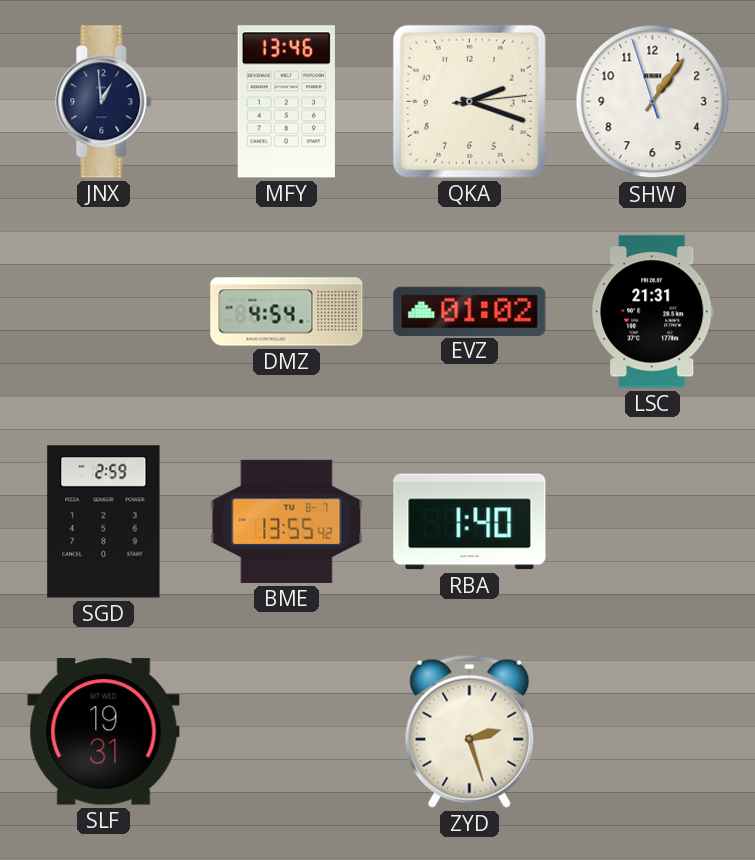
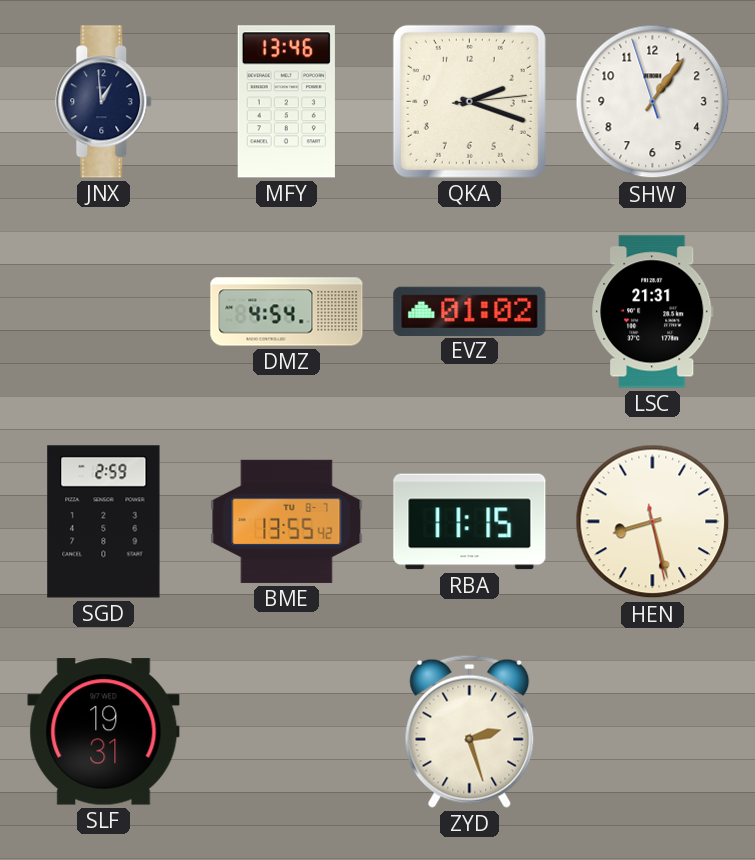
RBA: 1:40 -> 11:15 (470, 522)
HEN: none -> 8:27 (653, 522)
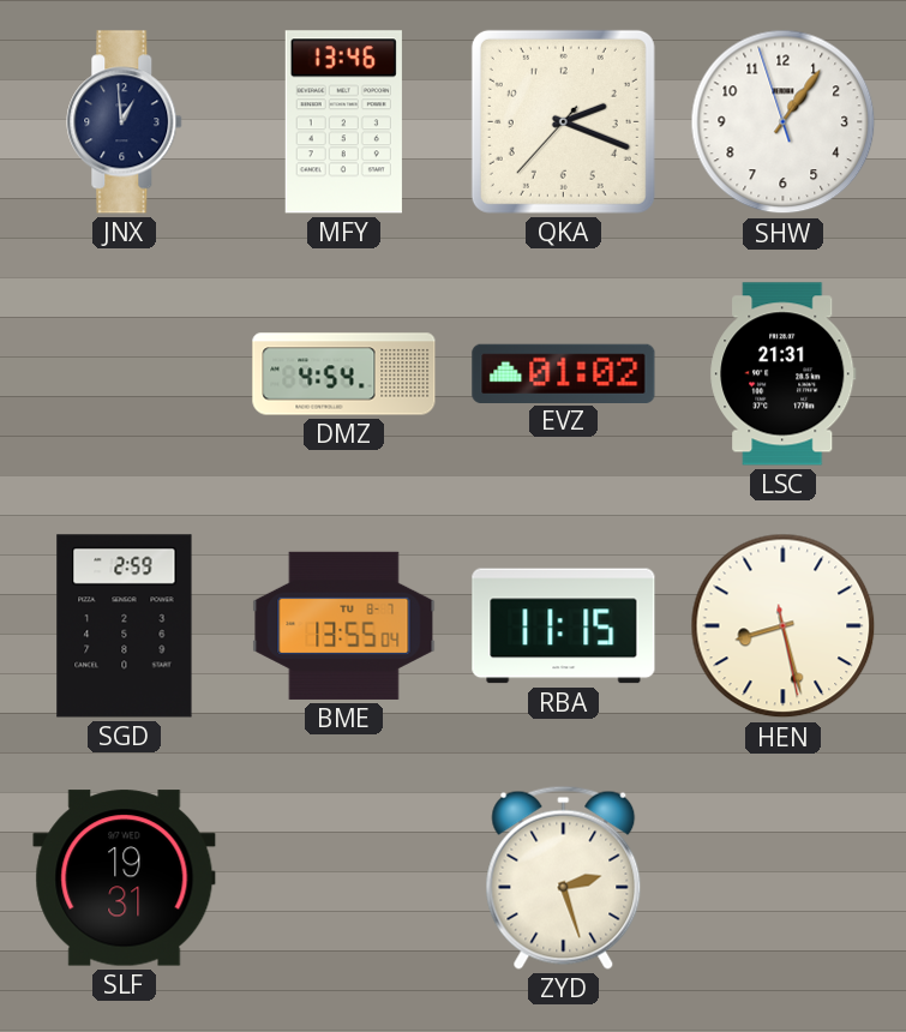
QKA: 2:18:14 -> 2:18:37 (563, 121)
BME: 13:55:42 -> 13:55:04 (344, 625)
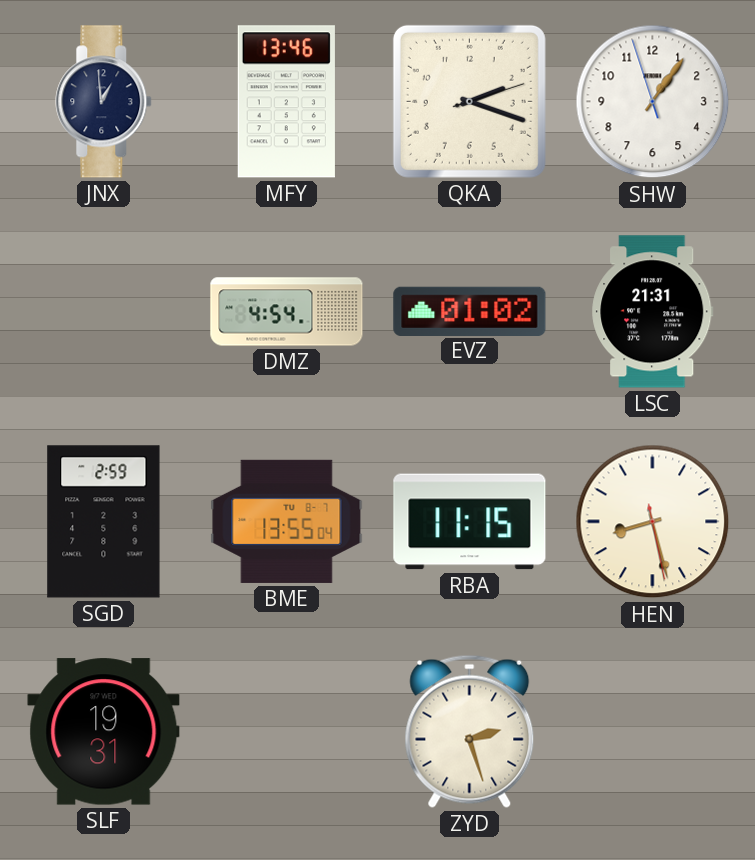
QKA: 2:18:37 -> 2:18:12 (469, 101)
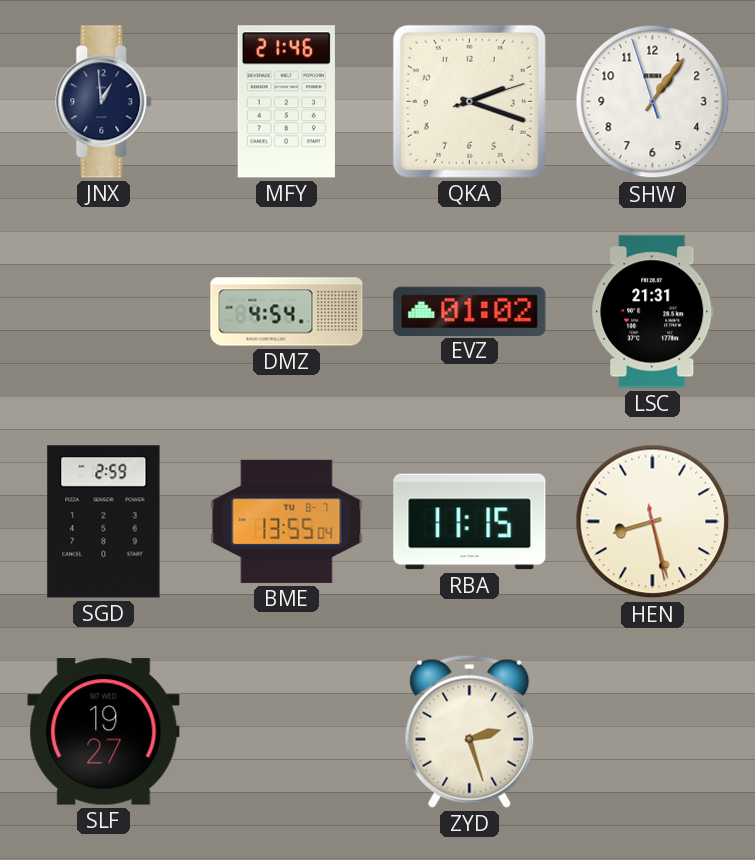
MFY: 13:46 -> 21:46 (286, 102)
SLF: 19:31 -> 19:27 (104, 732)
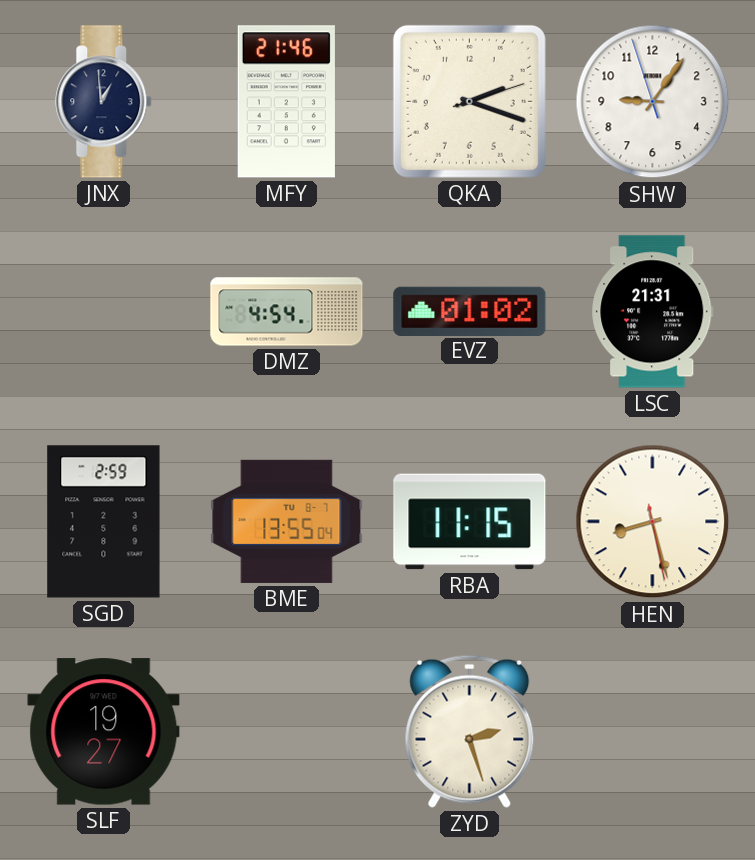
SHW: 1:05 -> 9:05 (653, 102)
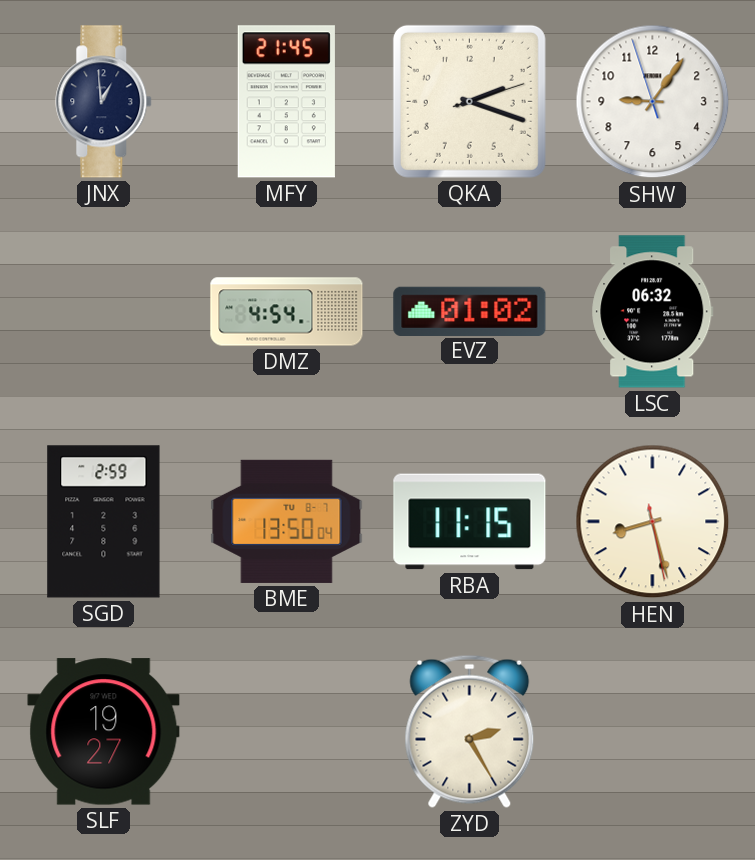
MFY: 21:46 -> 21:45 (286, 102)
LSC: 21:31 -> 06:32 (653, 312)
BME: 13:55 -> 13:50 (287, 521)
ZYD: 2:27 -> 2:25 (470, 731)
